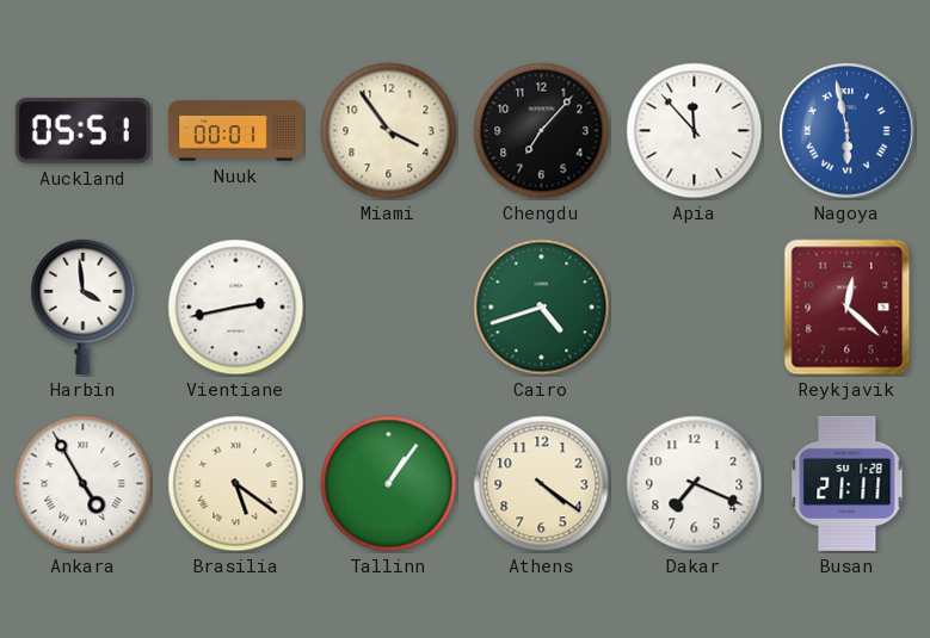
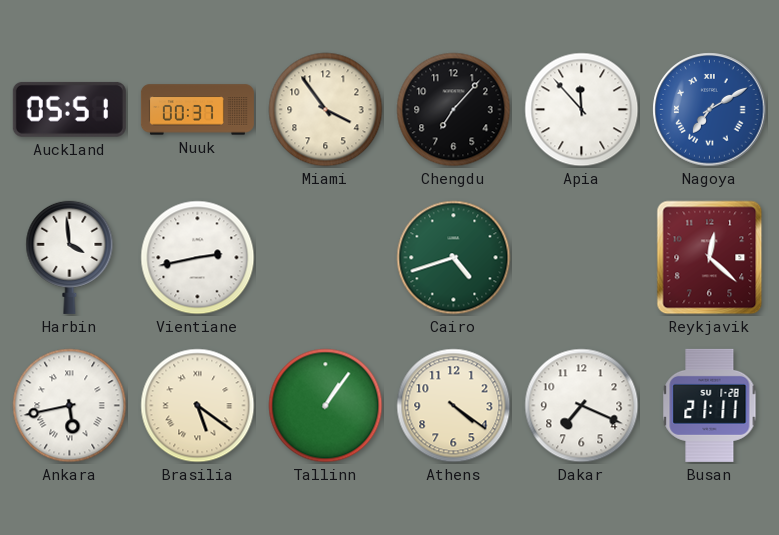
Nuuk: 00:01 -> 00:37 (197, 110)
Nagoya: 5:58 -> 7:10 (710, 110)
Ankara: 4:55 -> 5:43 (70, 406)
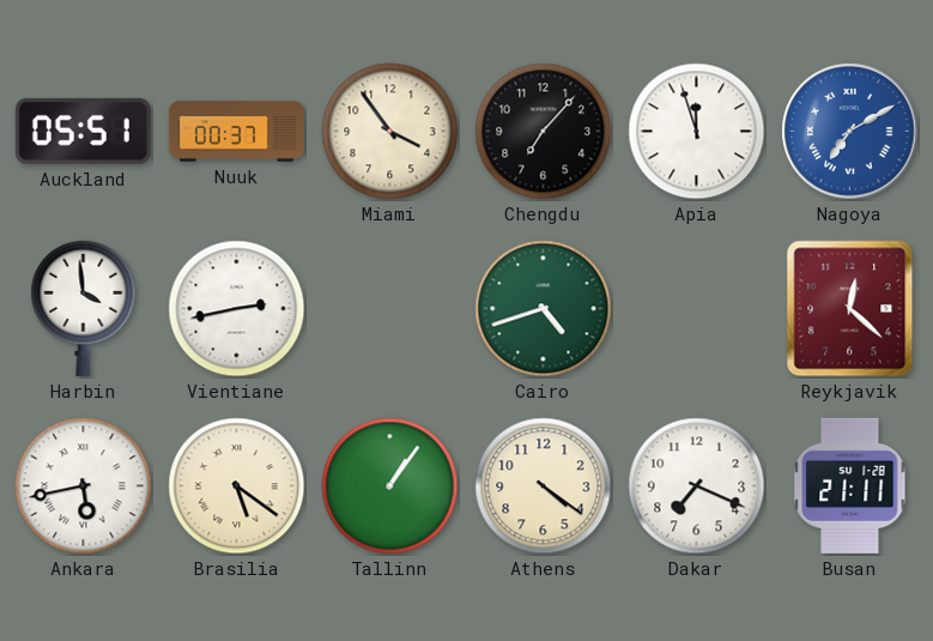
Apia: 11:53 -> 11:57 (697, 132)
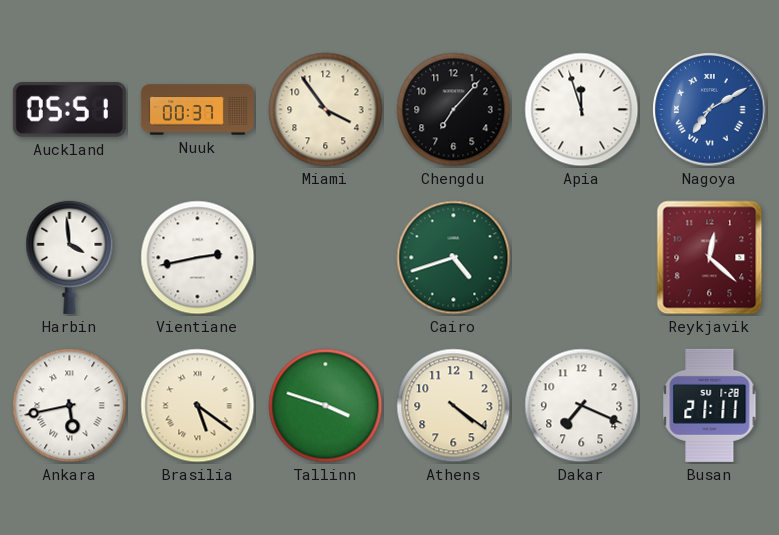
Tallinn: 1:06 -> 3:48 (326, 406)
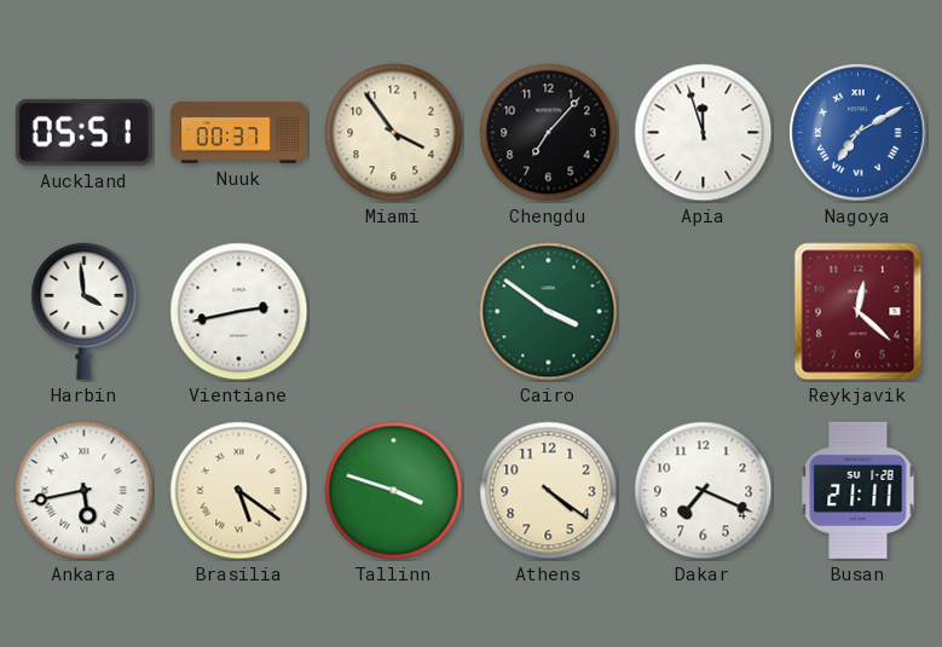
Cairo: 4:42 -> 3:51 (549, 312)
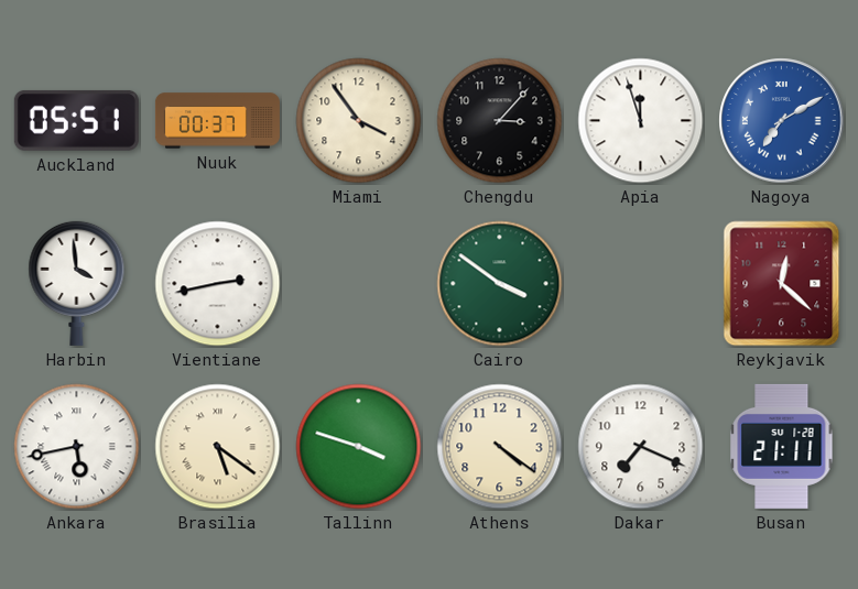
Chengdu: 7:07 -> 3:07 (500, 121)
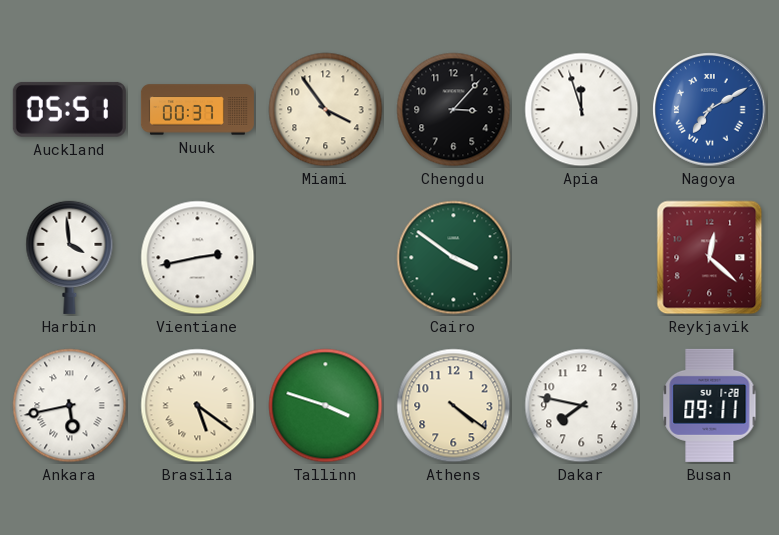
Dakar: 7:19 -> 7:47 (582, 406)
Busan: 21:11 -> 09:11 (710, 405)
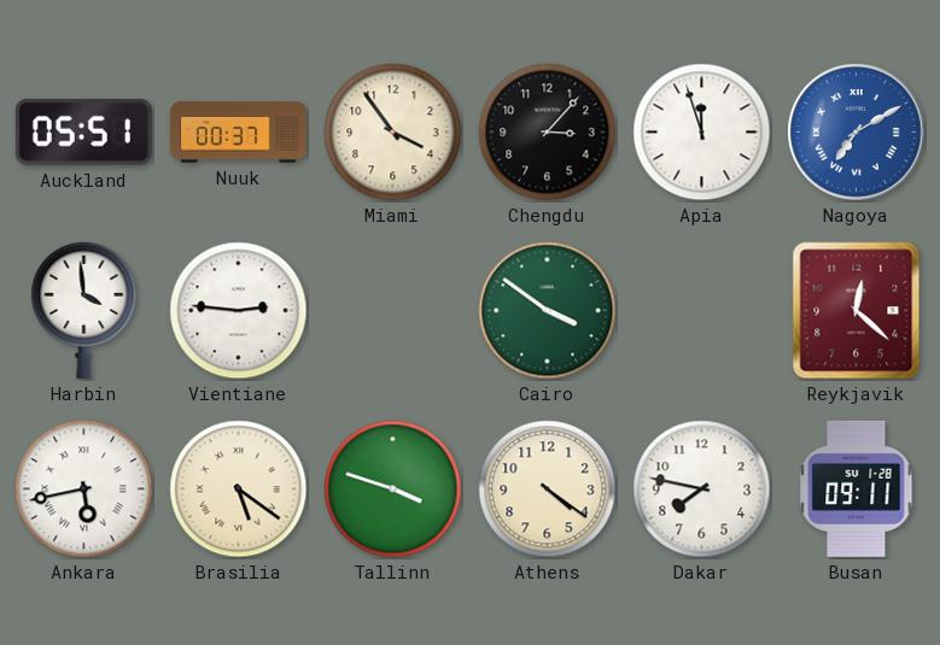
Vientiane: 2:43 -> 2:46 (239, 311)
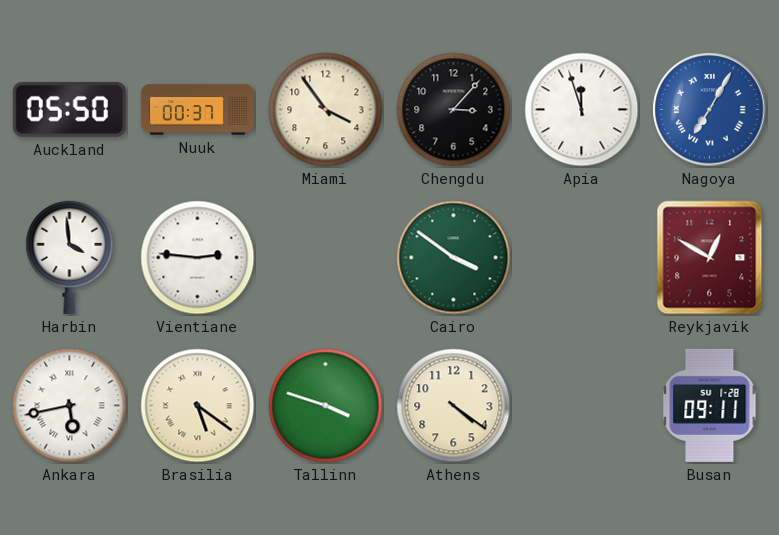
Auckland: 05:51 -> 05:50 (69, 109)
Nagoya: 7:10 -> 7:05 (710, 110)
Reykjavik: 12:22 -> 12:50 (710, 258)
Dakar: 7:47 -> none (702, 489)
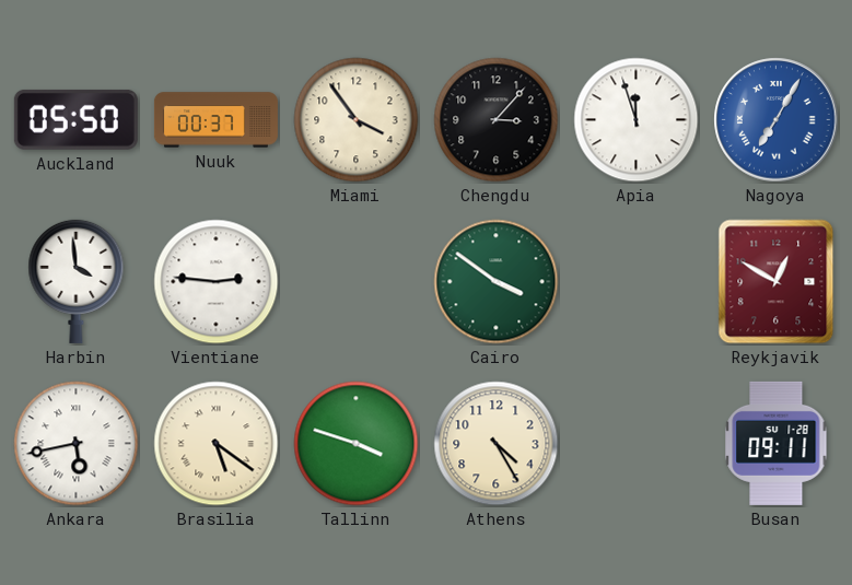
Athens: 4:21 -> 4:25 (497, 444)
